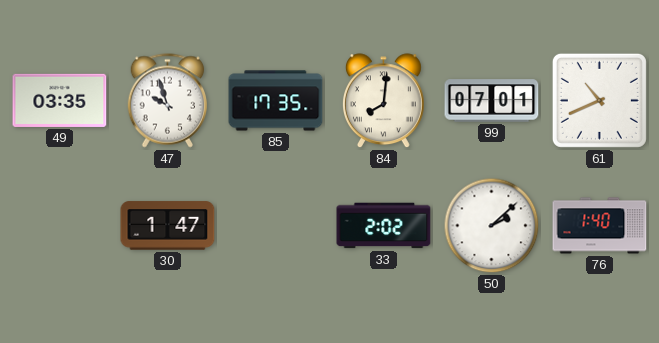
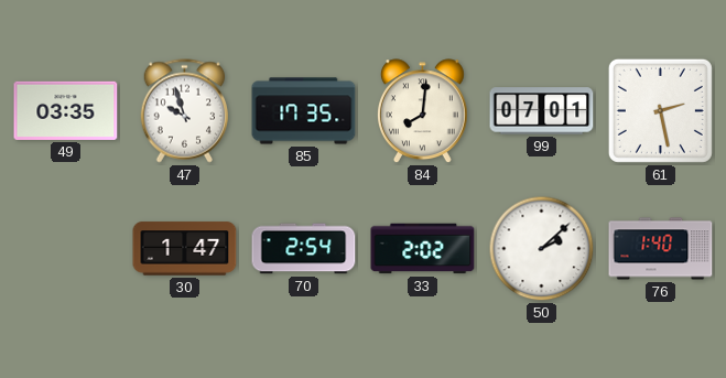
61: 10:41 -> 2:28 (660, 110)
70: none -> 2:54 (304, 249)
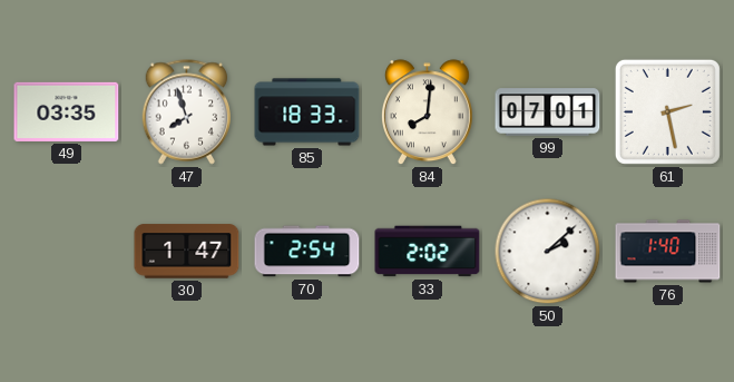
47: 9:57 -> 7:57 (186, 112)
85: 17:35 -> 18:33 (307, 112)
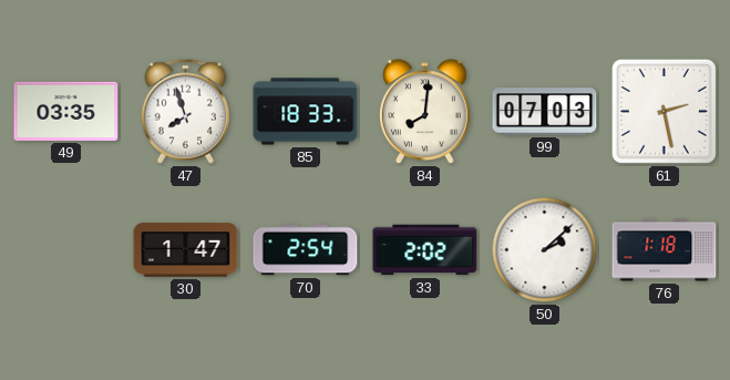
99: 07:01 -> 07:03 (545, 112)
76: 1:40 -> 1:18 (665, 250)
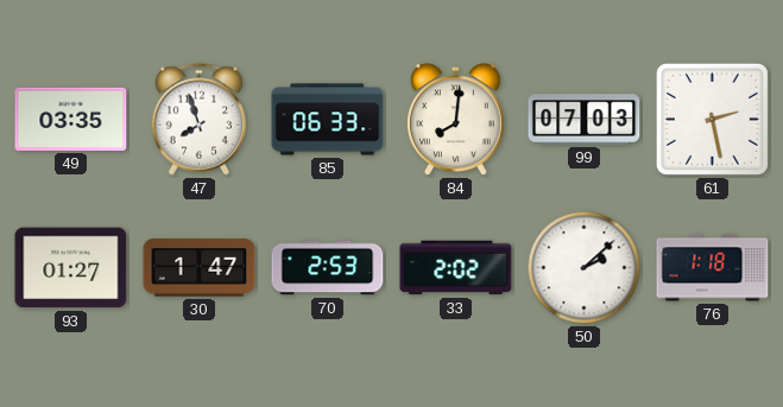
85: 18:33 -> 06:33 (328, 120)
93: none -> 01:27 (71, 268)
70: 2:54 -> 2:53 (328, 268)
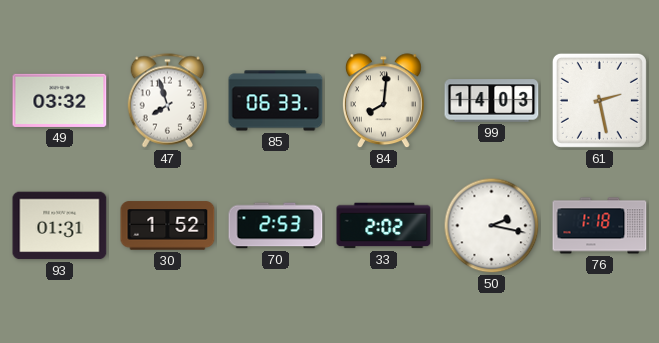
49: 03:35 -> 03:32 (60, 100)
99: 07:03 -> 14:03 (492, 101)
93: 01:27 -> 01:31 (60, 226)
30: 1:47 -> 1:52 (168, 226)
50: 2:08 -> 2:17 (492, 226)
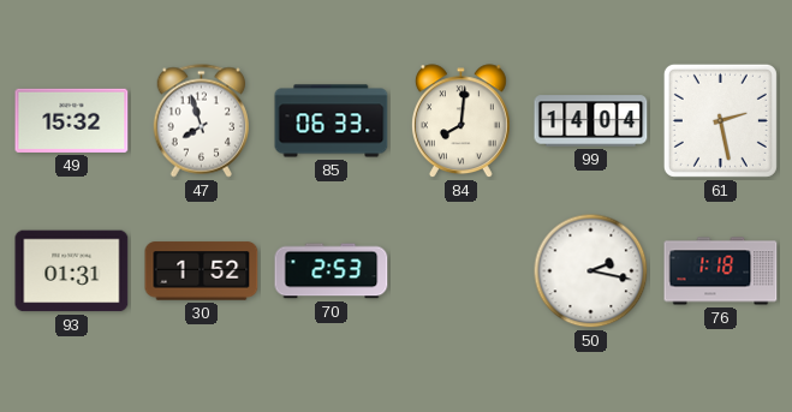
49: 03:32 -> 15:32 (72, 120)
99: 14:03 -> 14:04 (591, 121)
33: 2:02 -> none (384, 226)
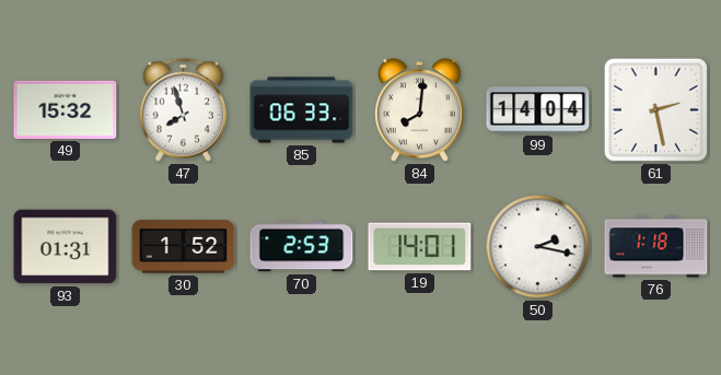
19: none -> 14:01 (420, 247)
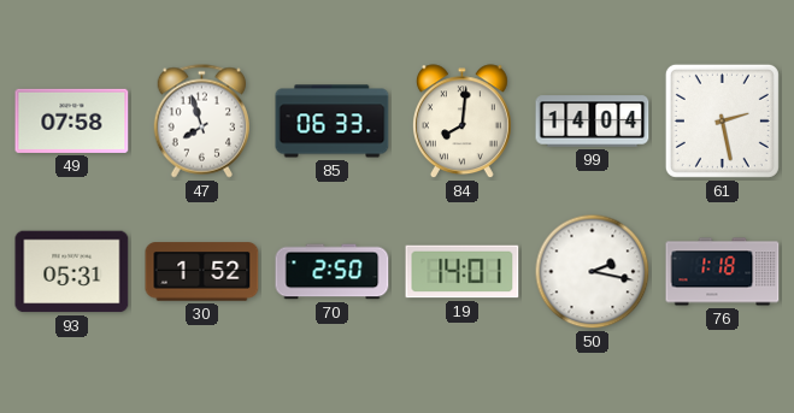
49: 15:32 -> 07:58 (72, 120)
93: 01:31 -> 05:31 (72, 272)
70: 2:53 -> 2:50 (333, 272)
